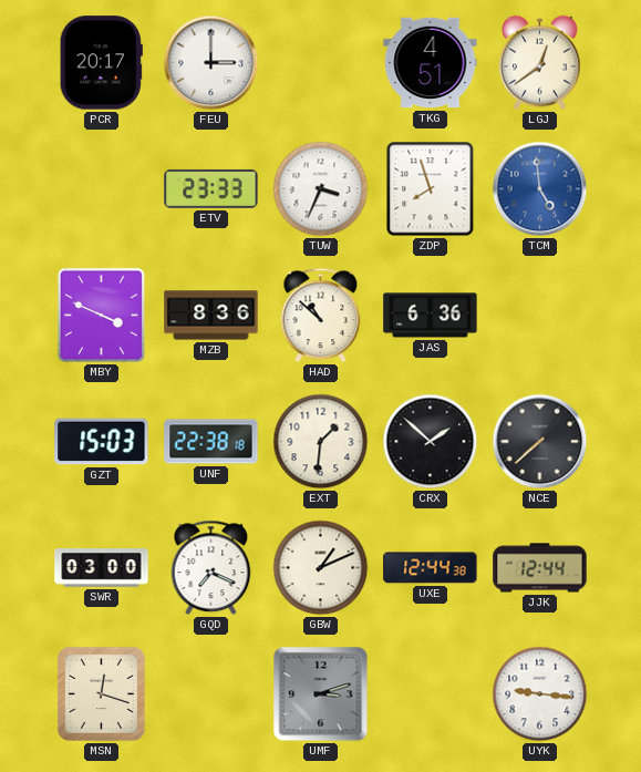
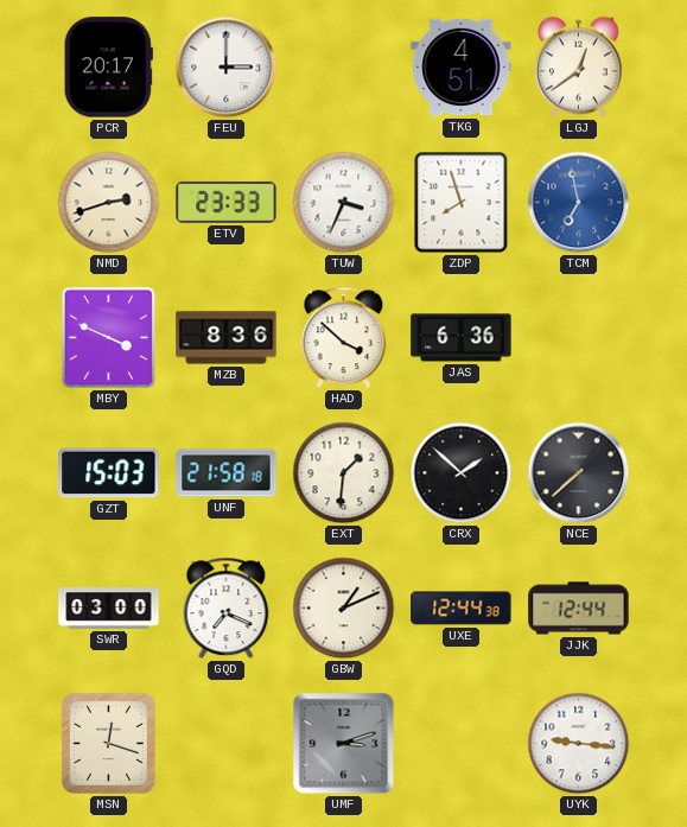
NMD: none -> 2:42 (109, 203)
TCM: 4:59 -> 6:58 (579, 203)
HAD: 10:52 -> 3:52 (344, 338)
UNF: 22:38 -> 21:58 (227, 473)
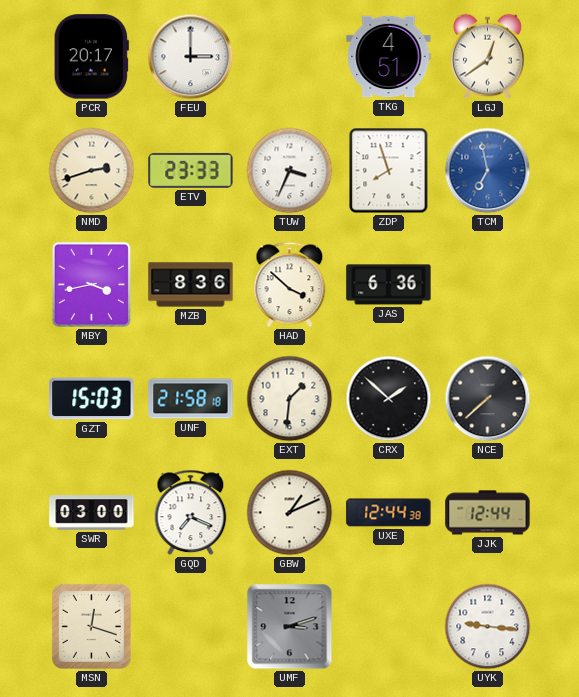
MBY: 3:49 -> 3:43 (91, 284)
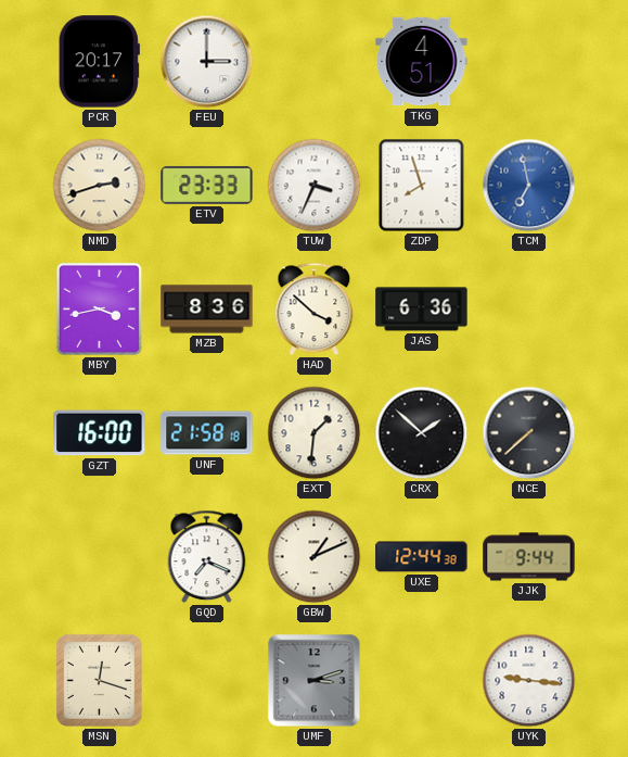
LGJ: 12:39 -> none (488, 57)
GZT: 15:03 -> 16:00 (100, 433)
SWR: 03:00 -> none (92, 513)
JJK: 12:44 -> 9:44 (529, 557)
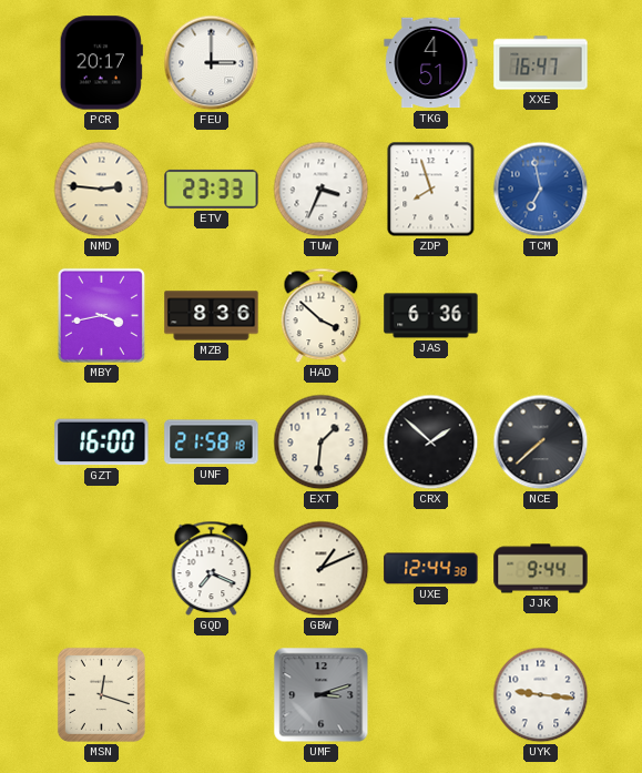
XXE: none -> 16:47 (541, 63)
NMD: 2:42 -> 2:46 (102, 190)
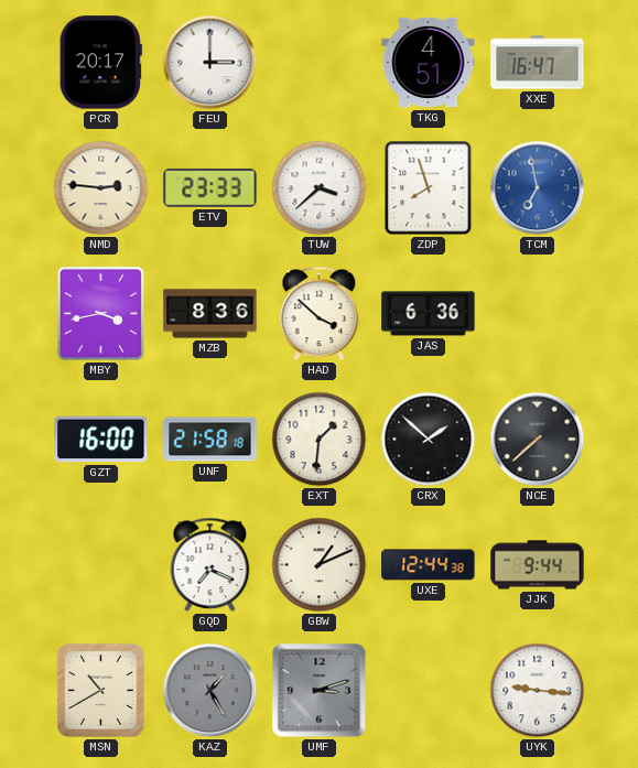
TUW: 3:34 -> 3:38 (320, 188)
MSN: 12:18 -> 10:40 (100, 690)
KAZ: none -> 1:25 (210, 691)
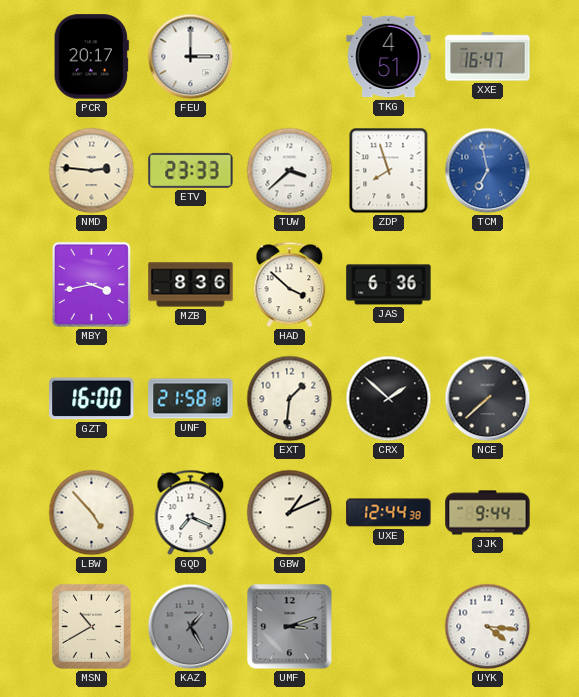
LBW: none -> 4:53 (92, 513)
UYK: 9:16 -> 4:16 (488, 627)
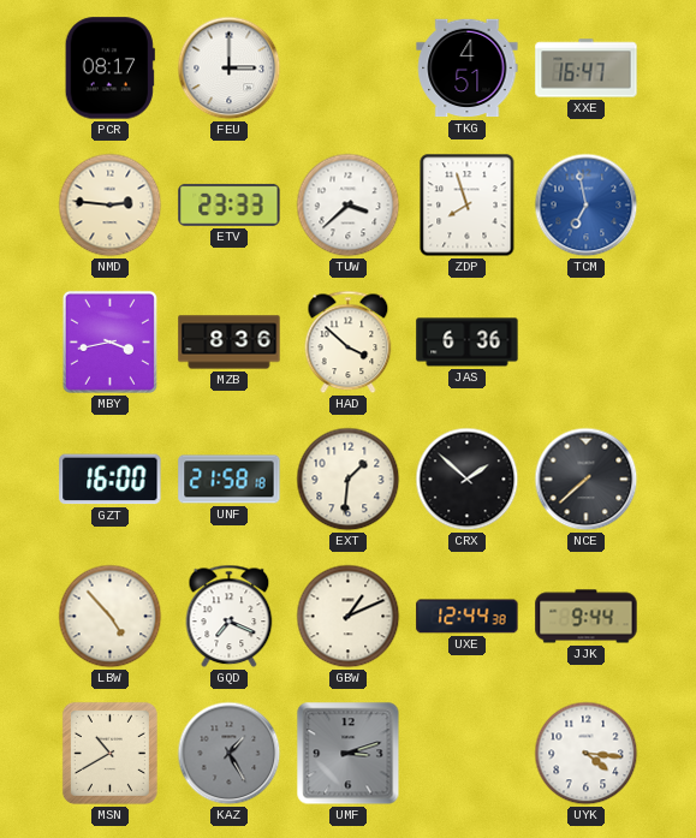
PCR: 20:17 -> 08:17 (109, 69)
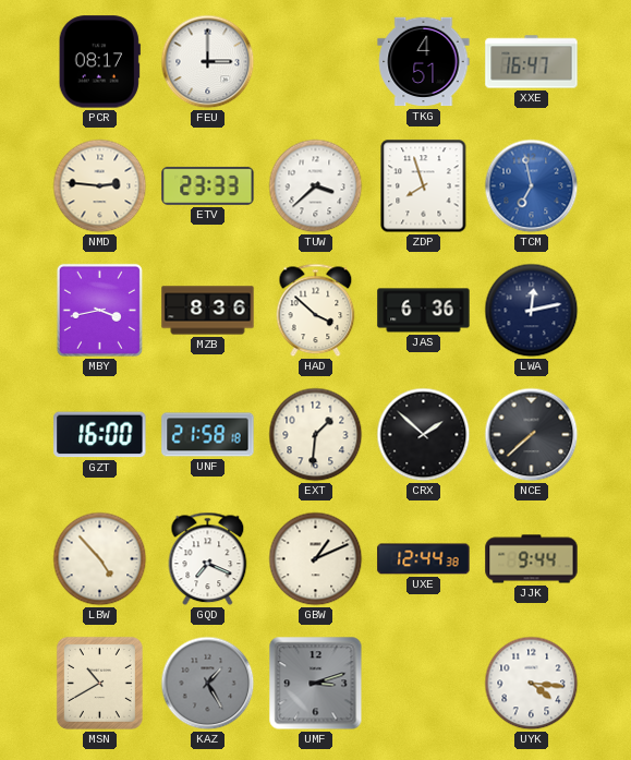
LWA: none -> 12:13 (532, 311)
